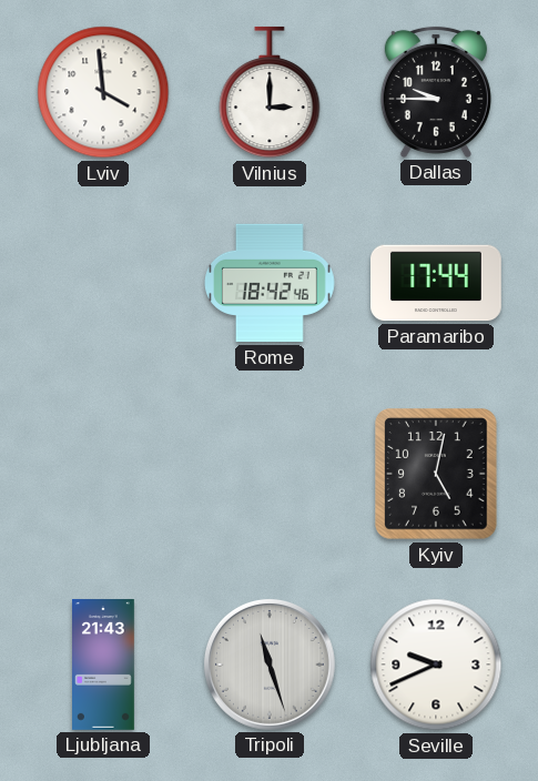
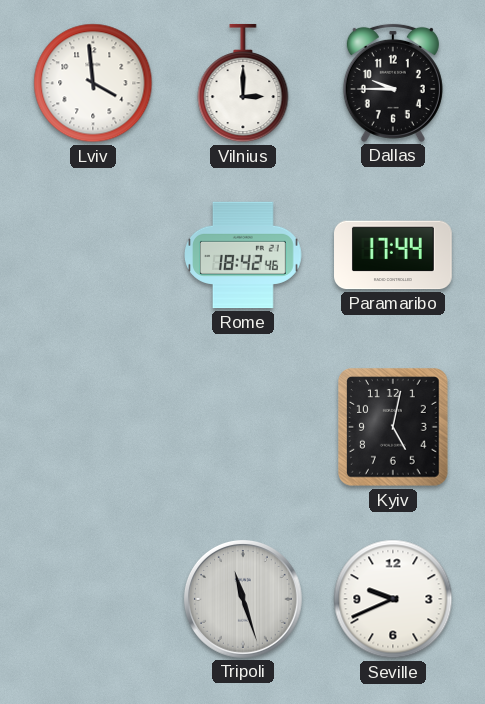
Ljubljana: 21:43 -> none (104, 666)
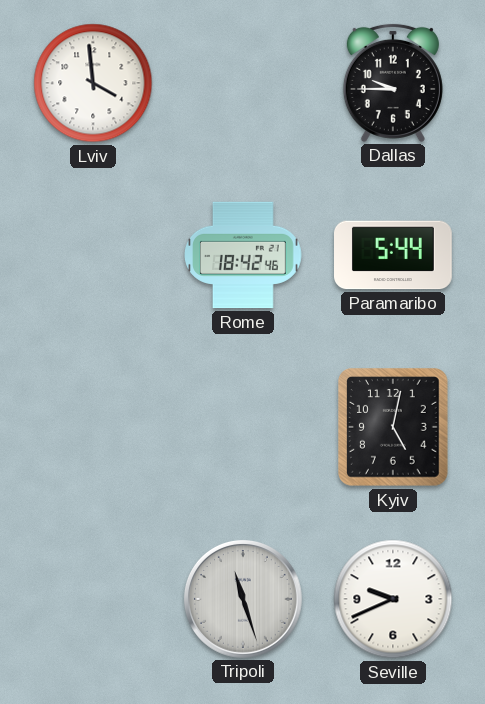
Vilnius: 3:00 -> none (243, 83)
Paramaribo: 17:44 -> 5:44 (394, 255)
